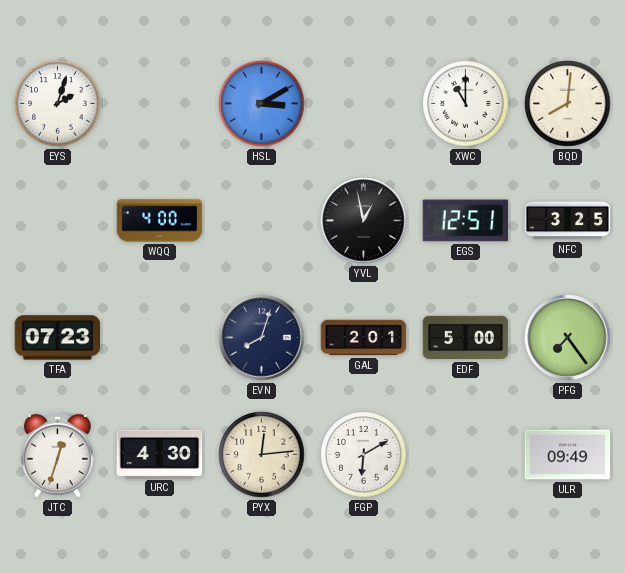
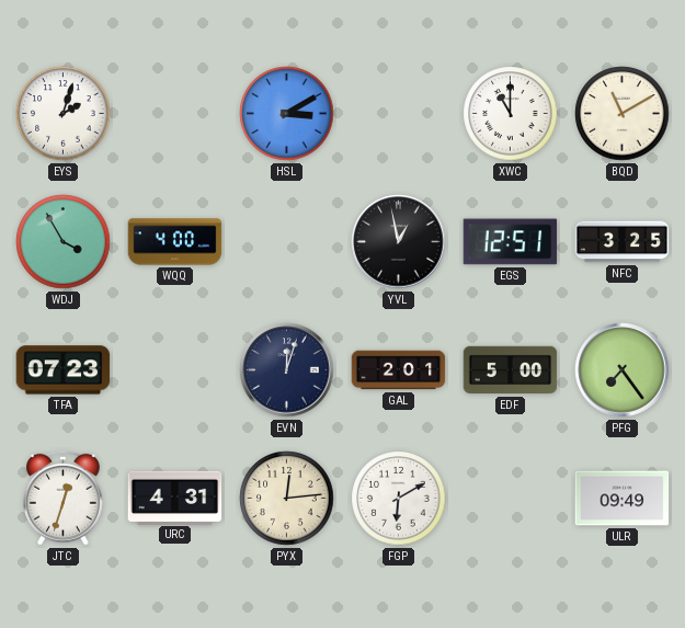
BQD: 8:01 -> 11:10 (623, 114)
WDJ: none -> 3:55 (64, 242)
EVN: 8:03 -> 12:03 (287, 370)
URC: 4:30 -> 4:31 (175, 498)
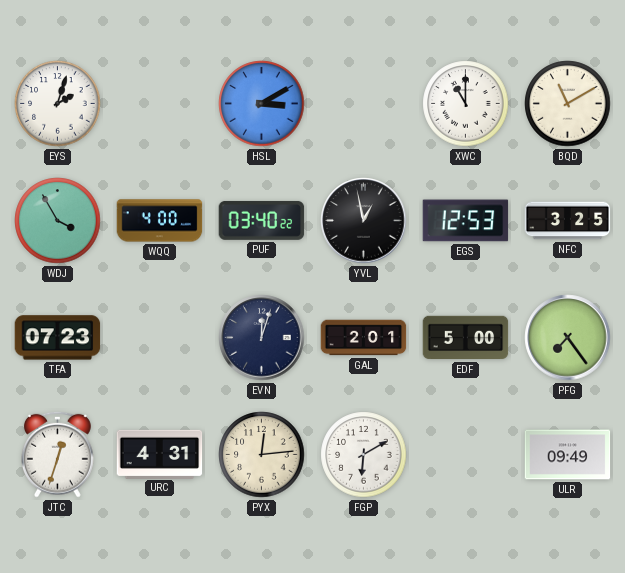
PUF: none -> 03:40 (262, 220)
EGS: 12:51 -> 12:53 (466, 221)
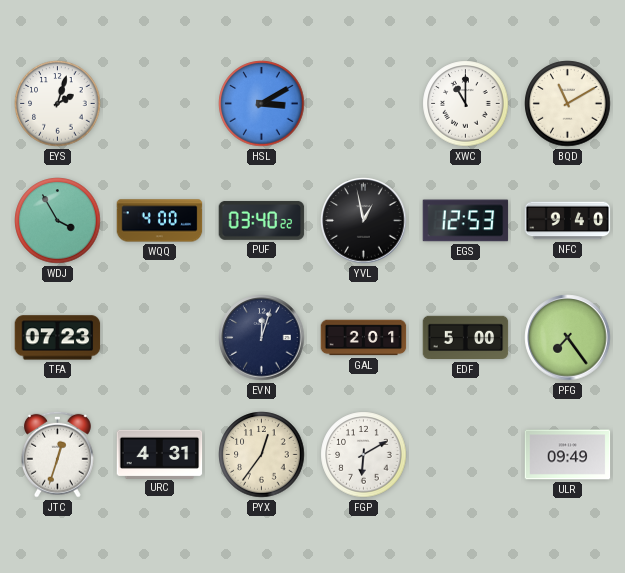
NFC: 3:25 -> 9:40 (568, 221)
PYX: 12:14 -> 12:36 (262, 455)
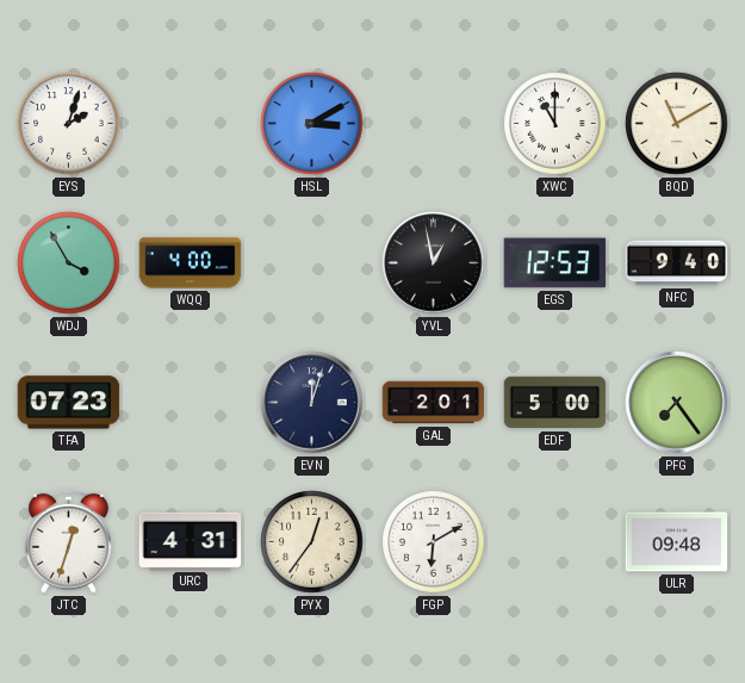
PUF: 03:40 -> none (262, 220)
ULR: 09:49 -> 09:48 (677, 542)
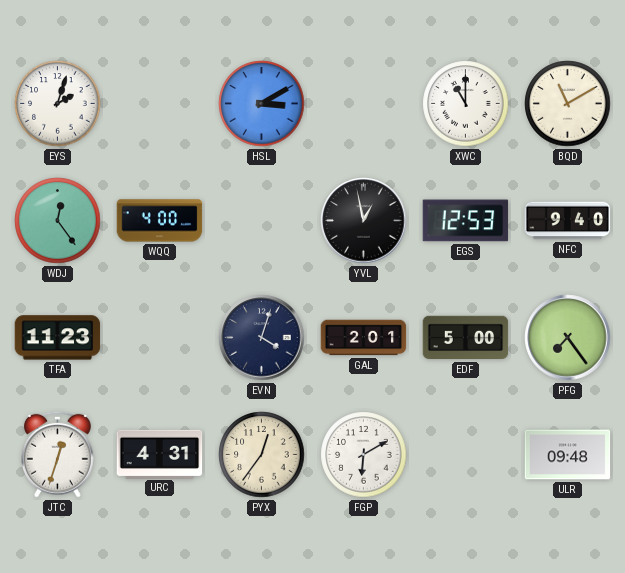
WDJ: 3:55 -> 12:24 (58, 221)
TFA: 07:23 -> 11:23 (58, 338)
EVN: 12:03 -> 4:03 (262, 338)
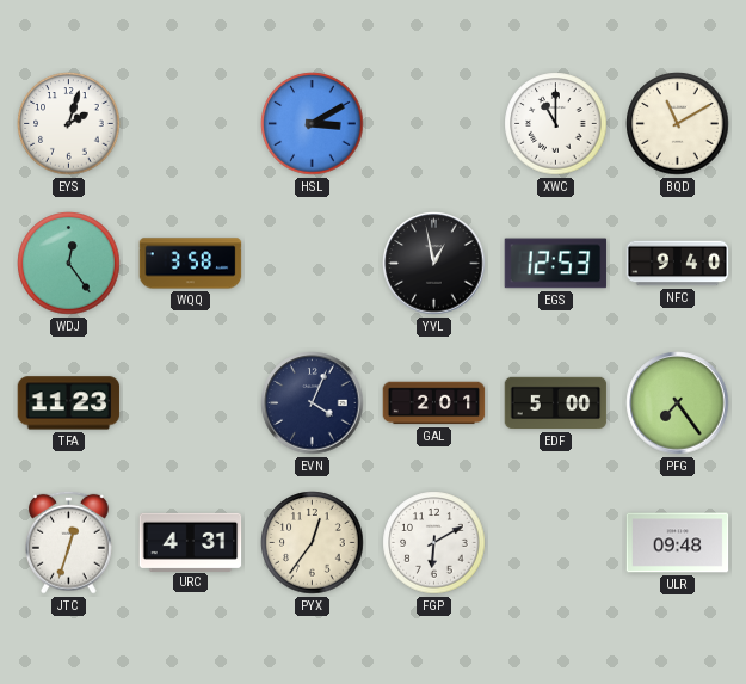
WQQ: 4:00 -> 3:58 (191, 264)
EVN: 4:03 -> 4:04 (313, 403)
